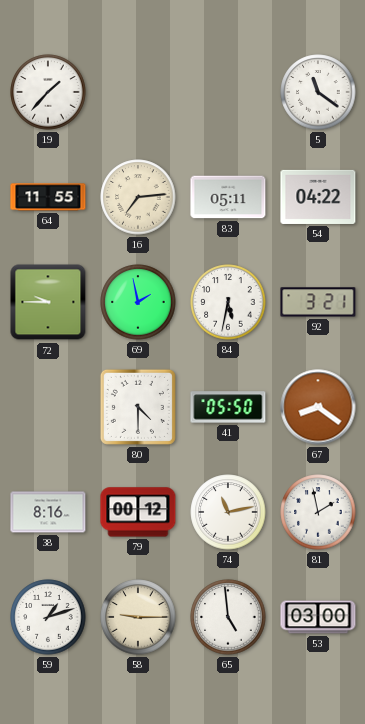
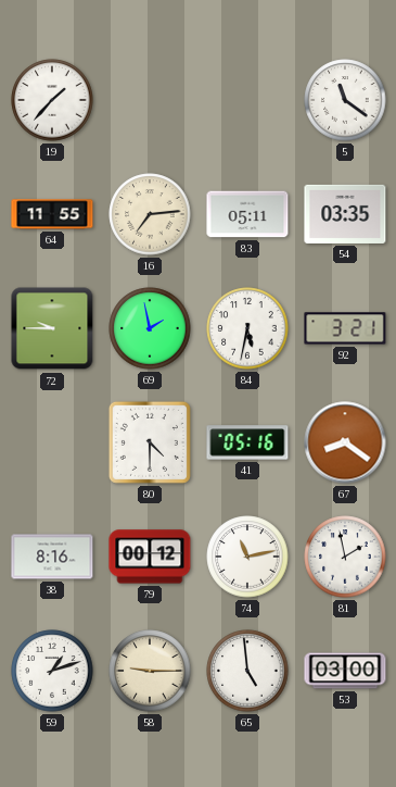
54: 04:22 -> 03:35 (345, 214)
41: 05:50 -> 05:16 (247, 442)
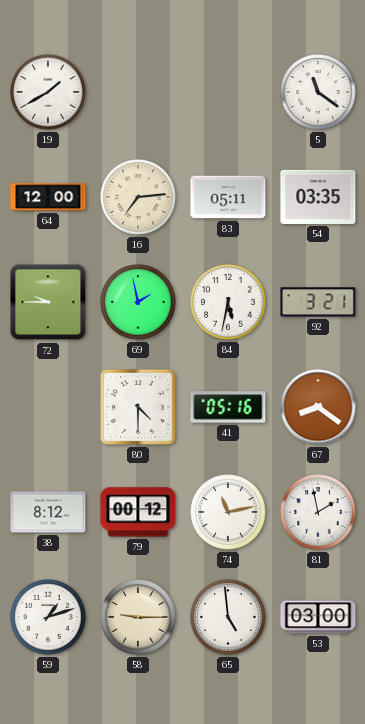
19: 1:37 -> 1:40 (48, 92)
64: 11:55 -> 12:00 (48, 197)
38: 8:16 -> 8:12 (48, 512)
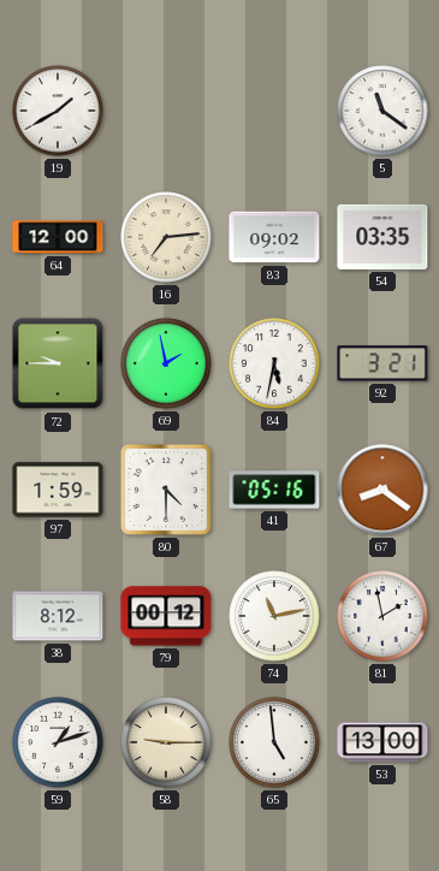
83: 05:11 -> 09:02 (274, 237)
97: none -> 1:59 (58, 490)
53: 03:00 -> 13:00 (382, 742)
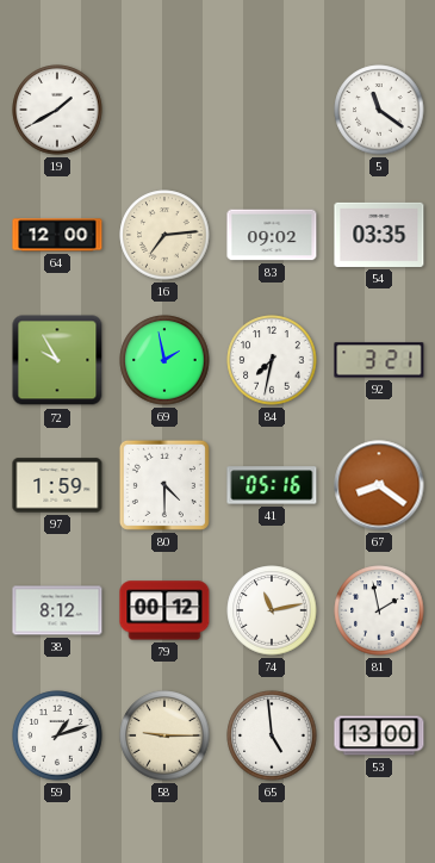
72: 9:45 -> 9:55 (57, 360)
84: 5:32 -> 7:32 (272, 360)
